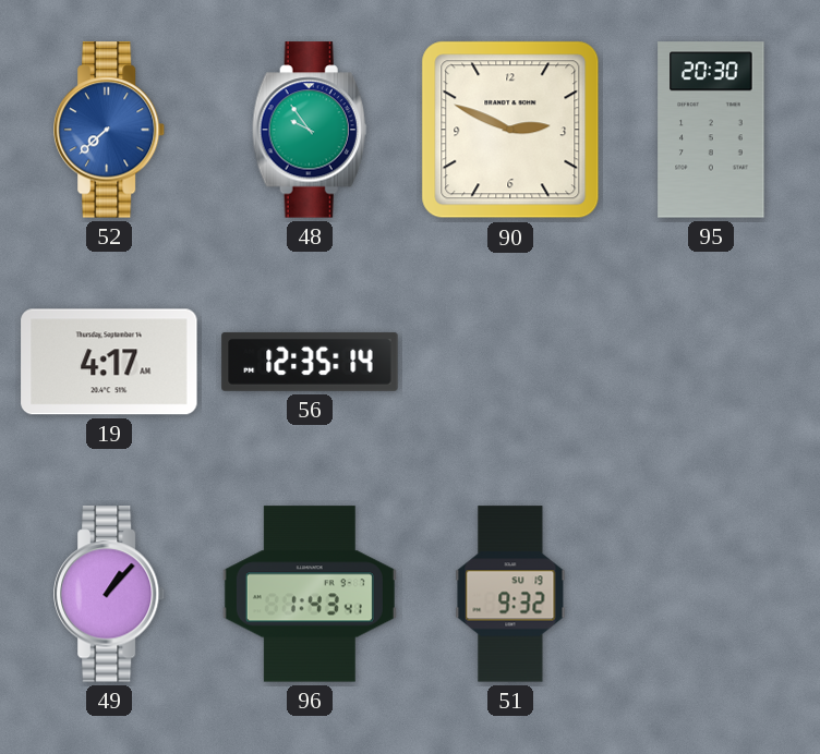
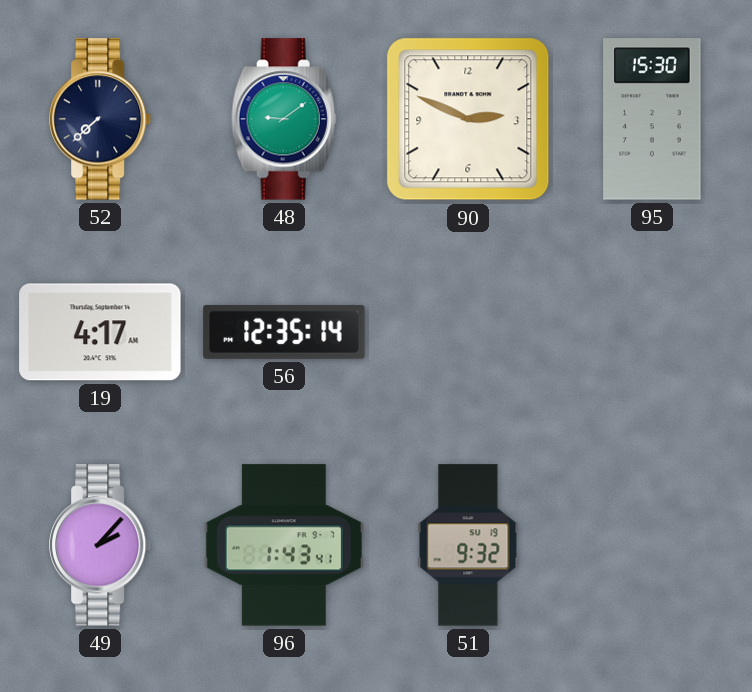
52 dial: blue -> navy (100, 119)
48: 9:54 -> 9:09 (284, 119)
95: 20:30 -> 15:30 (652, 119)
49: 1:07 -> 2:07 (100, 545)
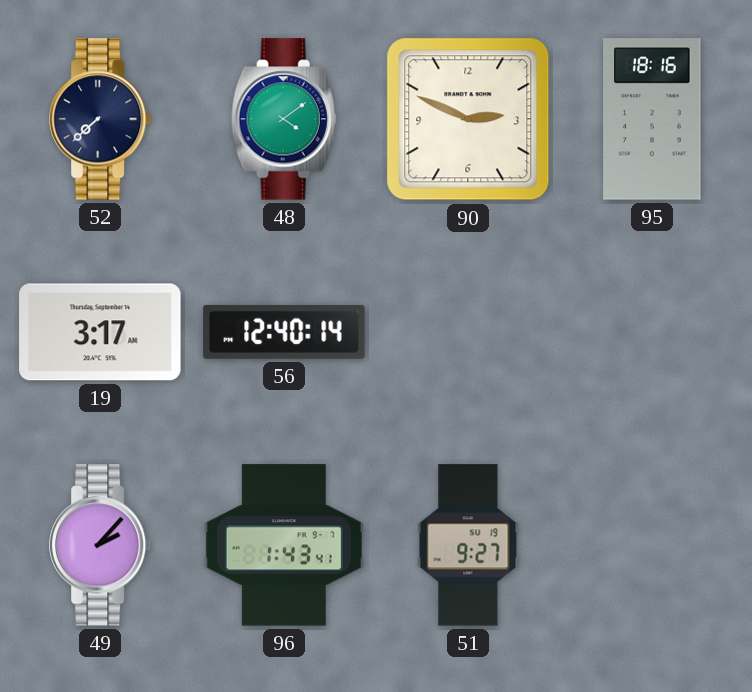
48: 9:09 -> 4:09 (284, 119)
95: 15:30 -> 18:16 (652, 119)
19: 4:17 -> 3:17 (100, 332)
56: 12:35 -> 12:40 (284, 332)
51: 9:32 -> 9:27 (468, 545)
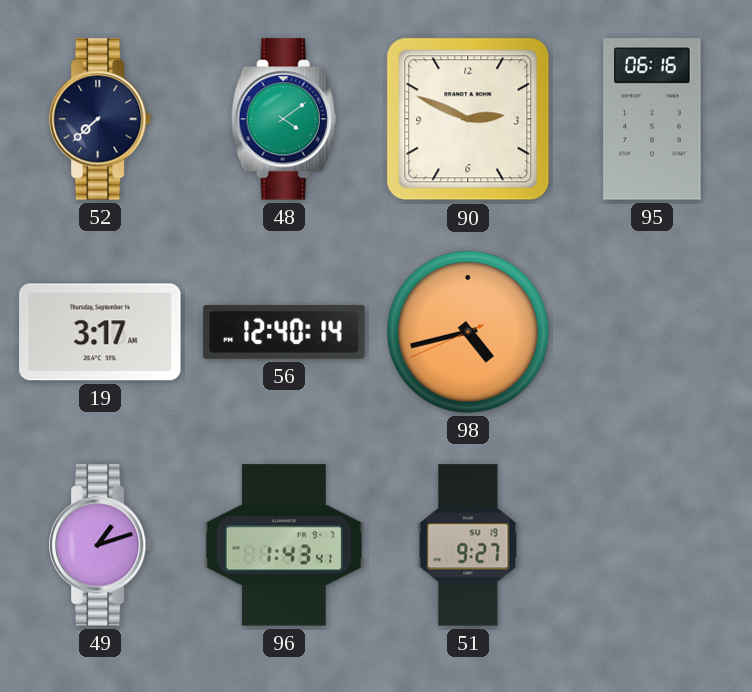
95: 18:16 -> 06:16 (652, 119)
98: none -> 4:42 (468, 332)
49: 2:07 -> 1:12 (100, 545)
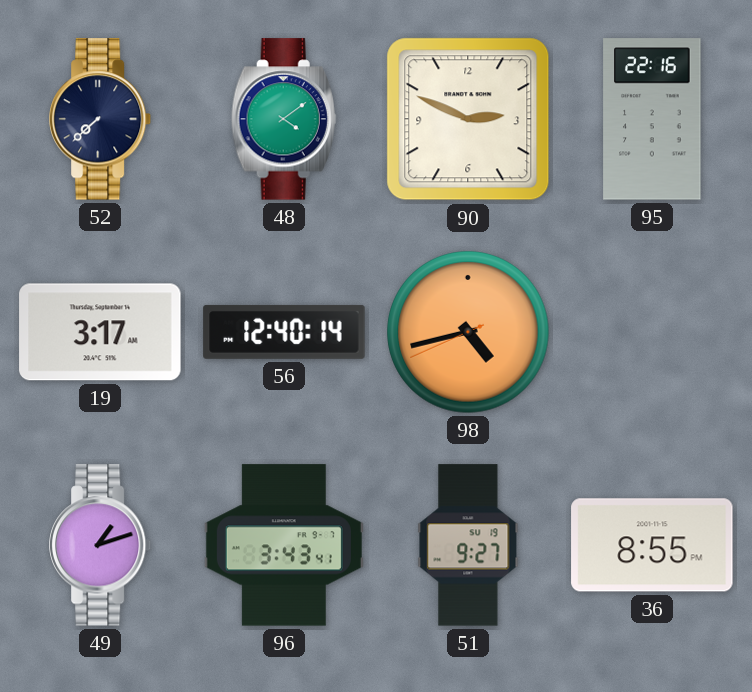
95: 06:16 -> 22:16 (652, 119)
96: 1:43 -> 3:43 (284, 545)
36: none -> 8:55 (652, 545)
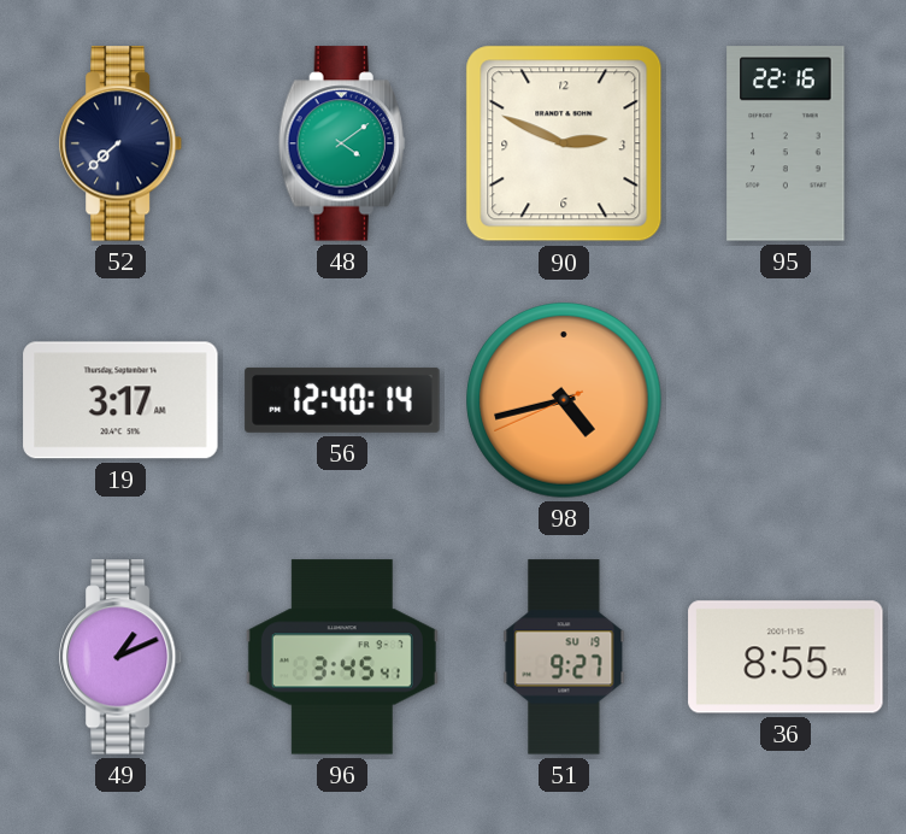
49: 1:12 -> 1:11 (120, 657)
96: 3:43 -> 3:45 (342, 657)
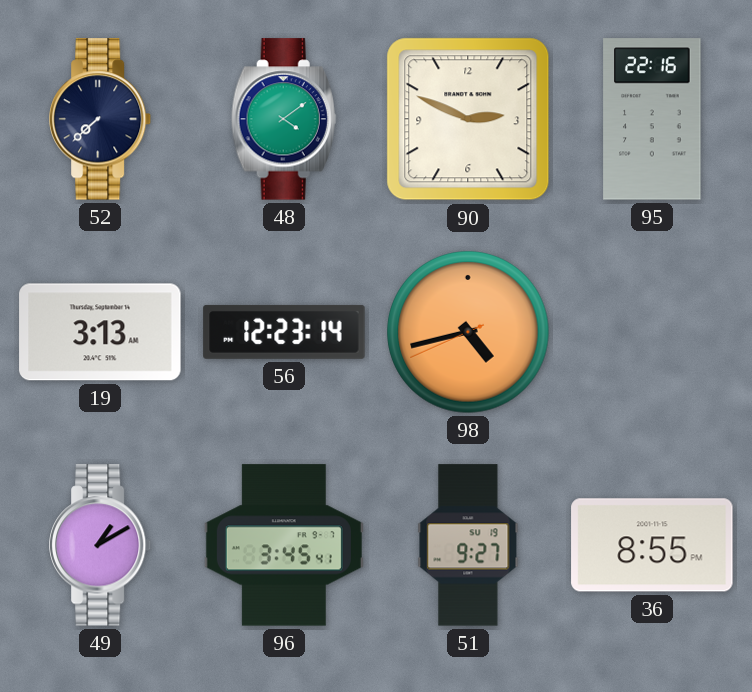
19: 3:17 -> 3:13 (100, 332)
56: 12:40 -> 12:23 (284, 332)
49: 1:11 -> 1:10 (100, 545)
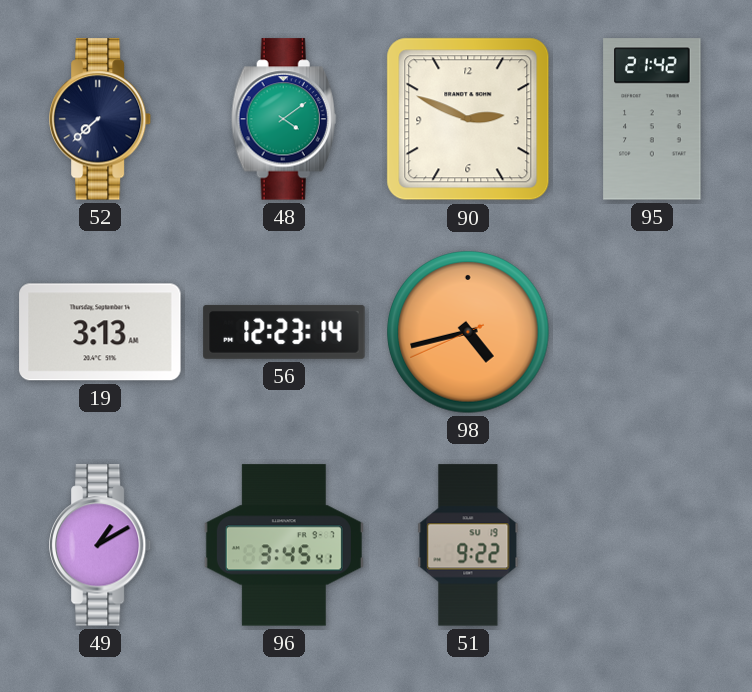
95: 22:16 -> 21:42 (652, 119)
51: 9:27 -> 9:22 (468, 545)
36: 8:55 -> none (652, 545)
